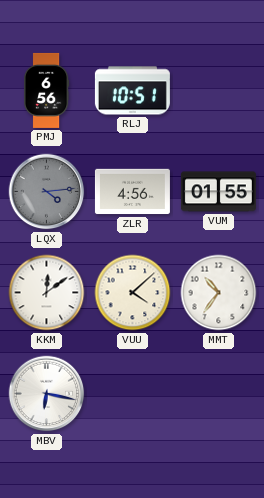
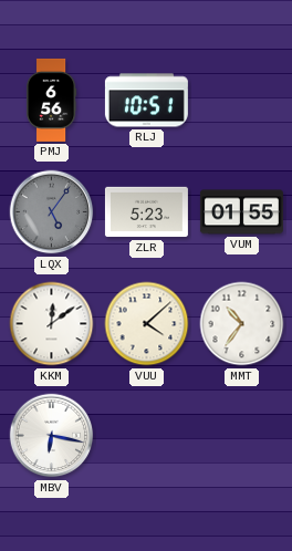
LQX: 4:14 -> 5:06 (52, 212)
ZLR: 4:56 -> 5:23 (146, 212)
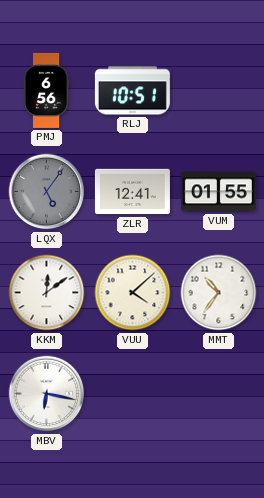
ZLR: 5:23 -> 12:41 (132, 192)
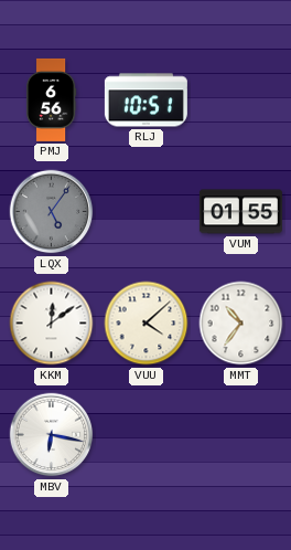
ZLR: 12:41 -> none (132, 192)
